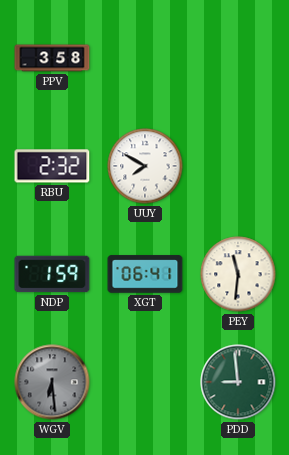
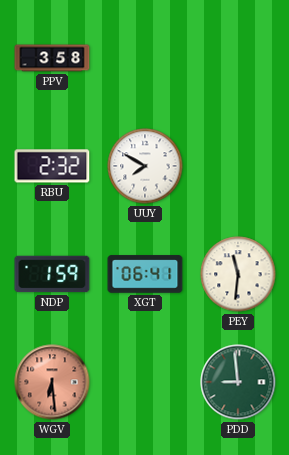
WGV dial: grey -> salmon (52, 382)
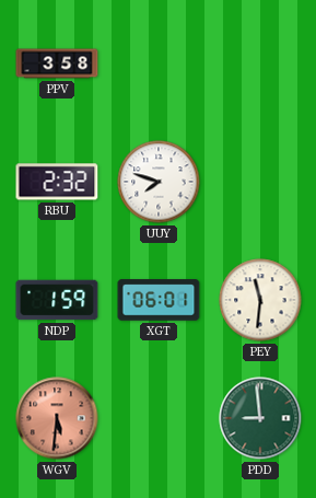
UUY: 7:50 -> 7:48 (159, 182)
XGT: 06:41 -> 06:01 (159, 300)
WGV: 6:29 -> 5:31 (57, 418)
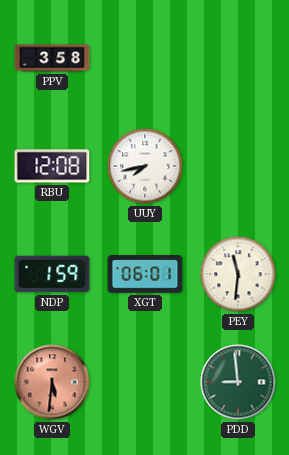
RBU: 2:32 -> 12:08 (52, 166)
UUY: 7:48 -> 7:43 (145, 166)
